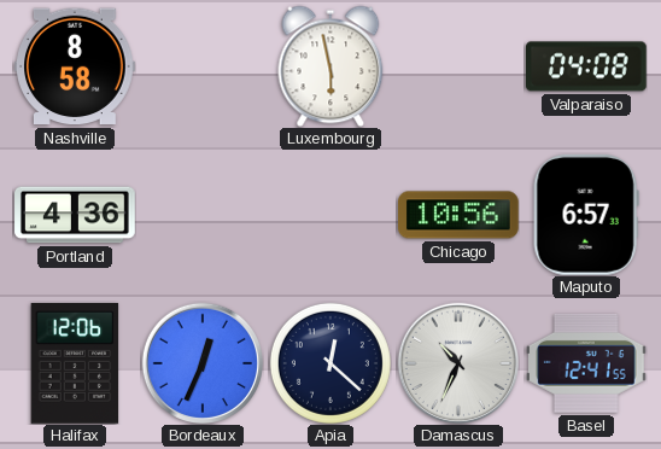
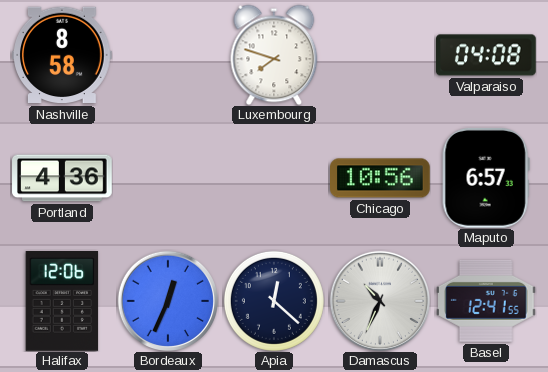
Luxembourg: 5:58 -> 7:48 (274, 55)
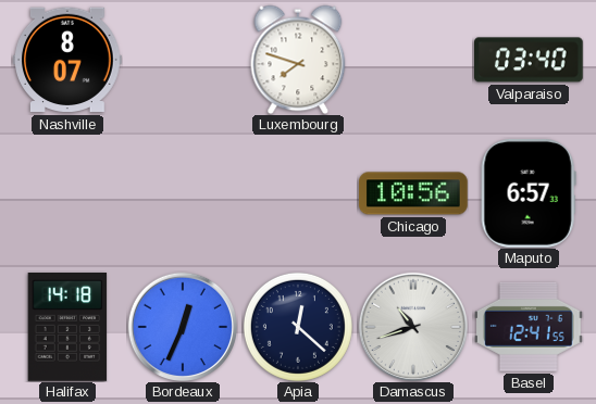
Nashville: 8:58 -> 8:07 (69, 60)
Valparaiso: 04:08 -> 03:40 (530, 60)
Portland: 4:36 -> none (62, 178)
Halifax: 12:06 -> 14:18 (67, 328)
Damascus: 10:34 -> 10:42 (412, 326)
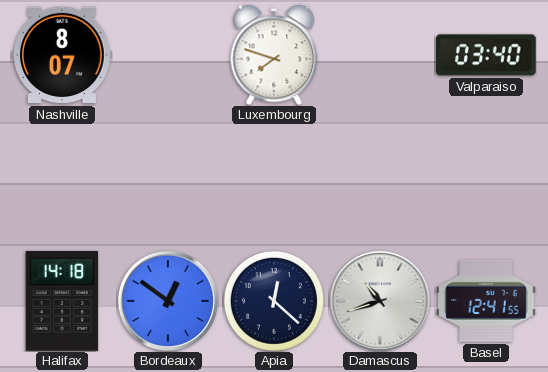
Chicago: 10:56 -> none (414, 193)
Maputo: 6:57 -> none (529, 193)
Bordeaux: 12:34 -> 12:51 (167, 300)
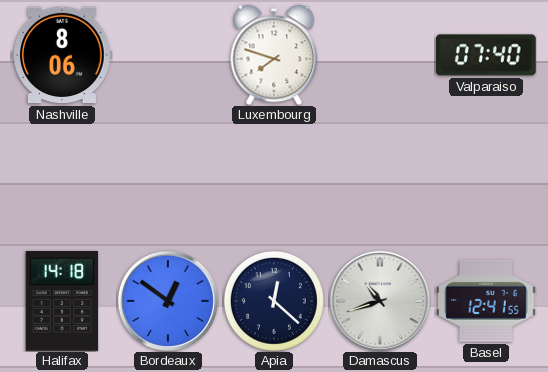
Nashville: 8:07 -> 8:06 (63, 55)
Valparaiso: 03:40 -> 07:40 (487, 55)
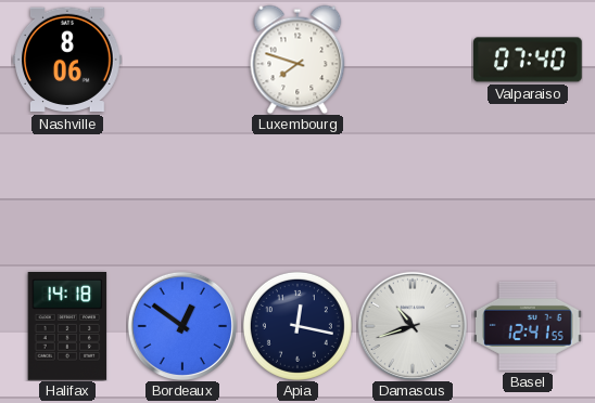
Apia: 12:22 -> 12:17 (297, 326)
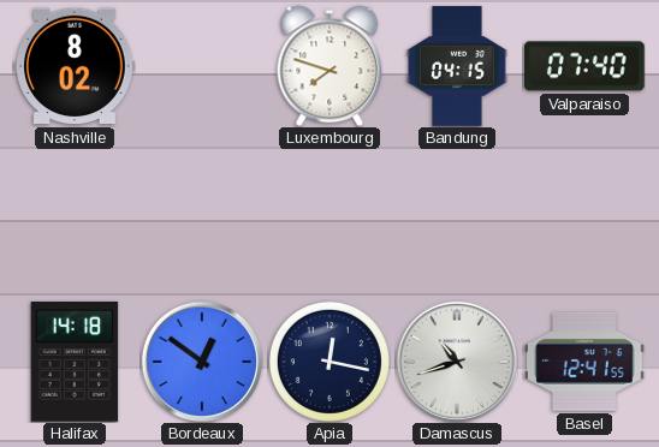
Nashville: 8:06 -> 8:02 (76, 66)
Bandung: none -> 04:15 (457, 66)
